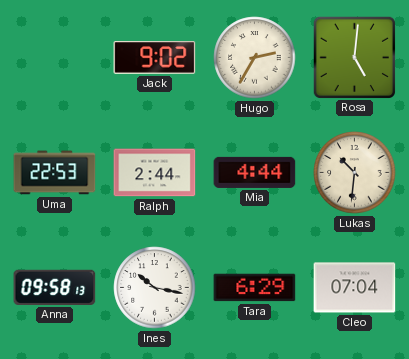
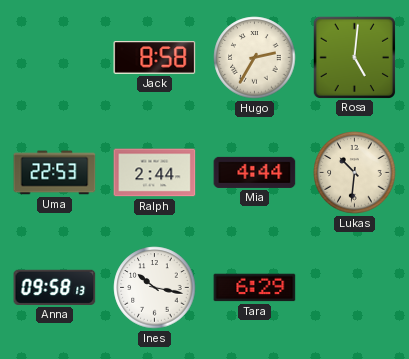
Jack: 9:02 -> 8:58 (155, 58)
Cleo: 07:04 -> none (355, 288)
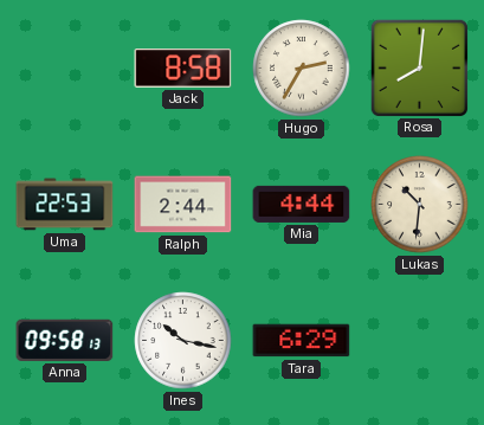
Rosa: 5:01 -> 8:01 (419, 67)
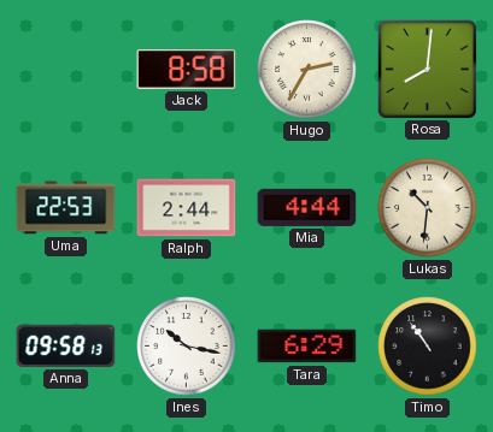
Timo: none -> 10:54 (428, 347)
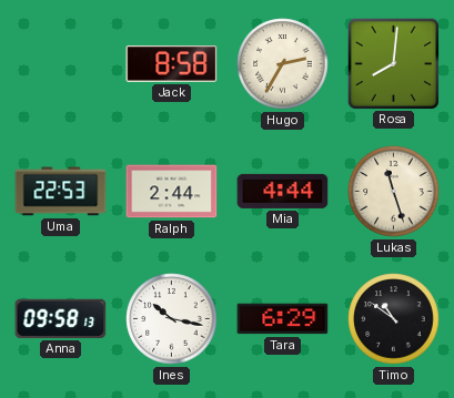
Lukas: 10:31 -> 11:27 (394, 192)
Timo: 10:54 -> 10:51 (394, 319)
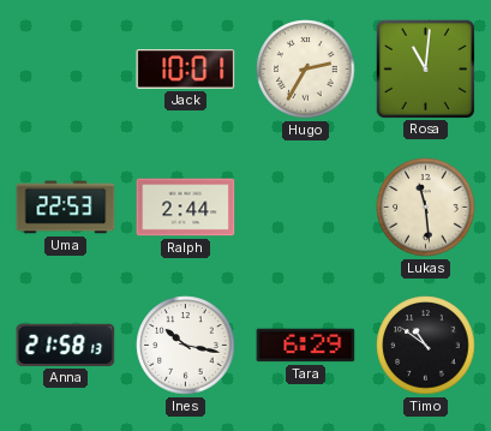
Jack: 8:58 -> 10:01 (186, 70)
Rosa: 8:01 -> 11:01 (425, 68)
Mia: 4:44 -> none (283, 191)
Lukas: 11:27 -> 11:29 (426, 208)
Anna: 09:58 -> 21:58 (66, 345)
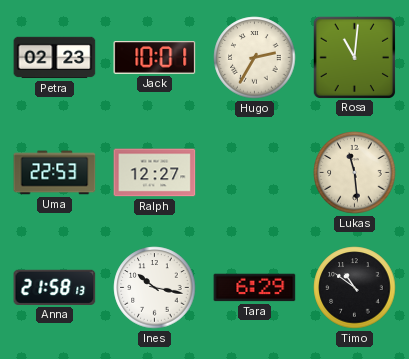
Petra: none -> 02:23 (55, 58)
Ralph: 2:44 -> 12:27 (155, 173)
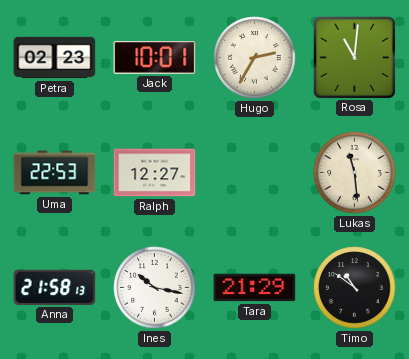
Tara: 6:29 -> 21:29 (255, 288)
